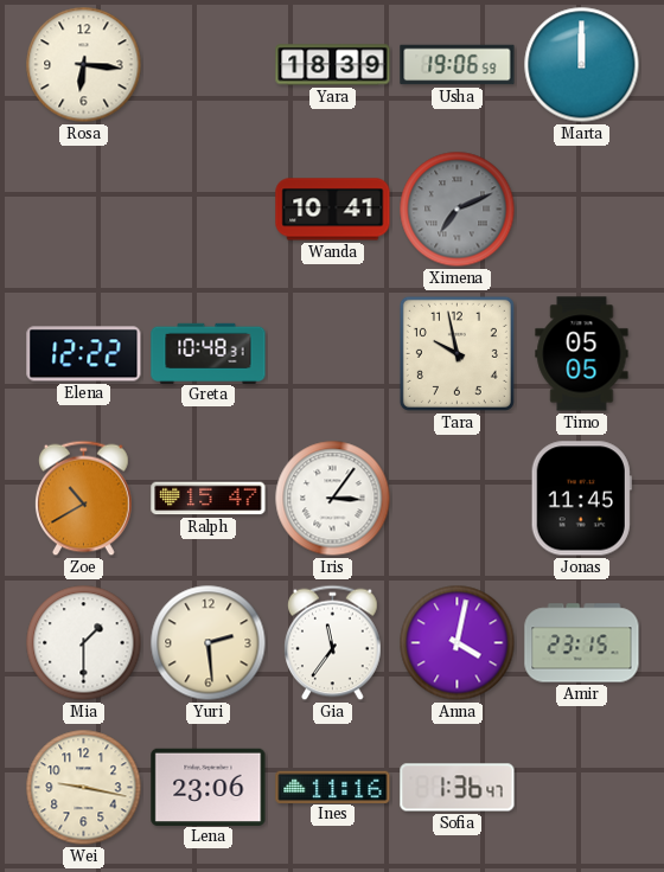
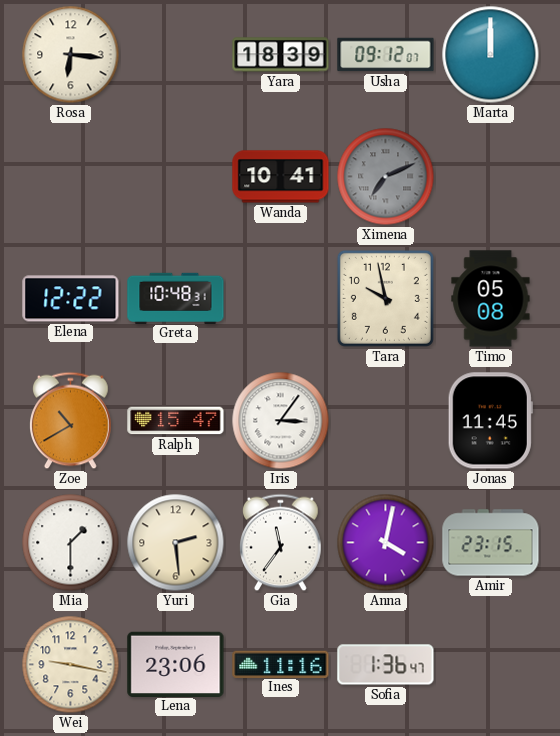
Usha: 19:06 -> 09:12 (386, 55)
Timo: 05:05 -> 05:08 (491, 299)
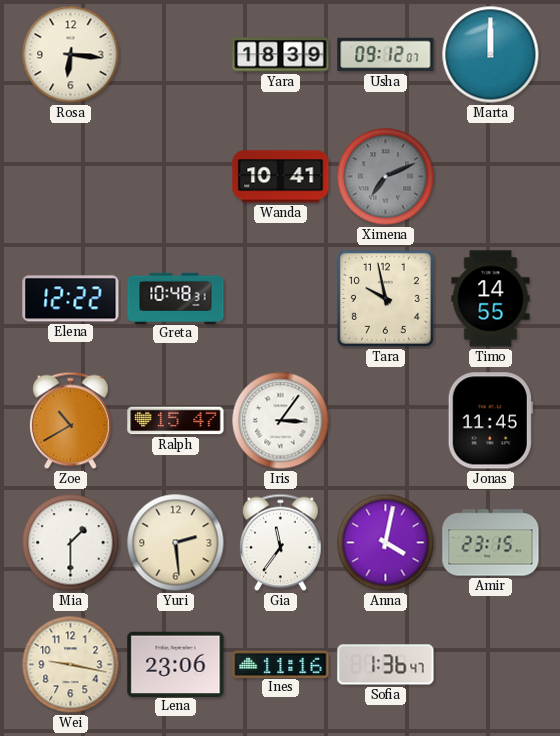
Timo: 05:08 -> 14:55 (491, 299)
